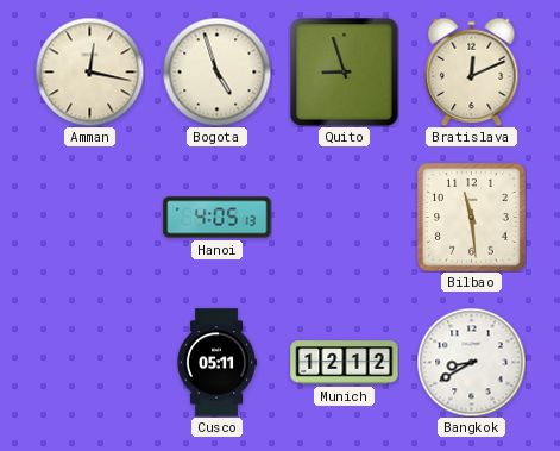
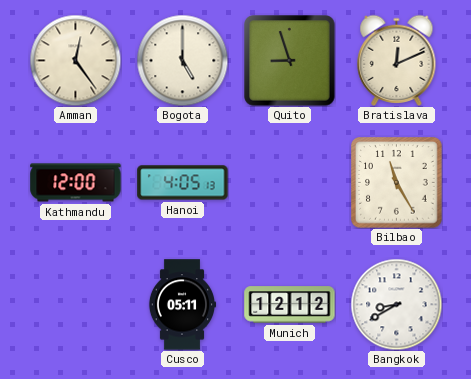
Amman: 12:17 -> 12:24 (75, 60)
Bogota: 4:57 -> 5:00 (182, 60)
Kathmandu: none -> 12:00 (76, 183)
Bilbao: 11:29 -> 11:25 (397, 183)
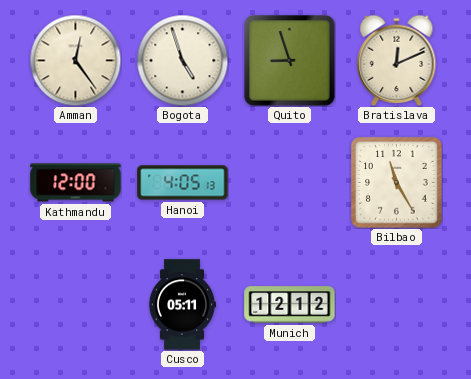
Bogota: 5:00 -> 4:57 (182, 60)
Bangkok: 8:40 -> none (396, 304)
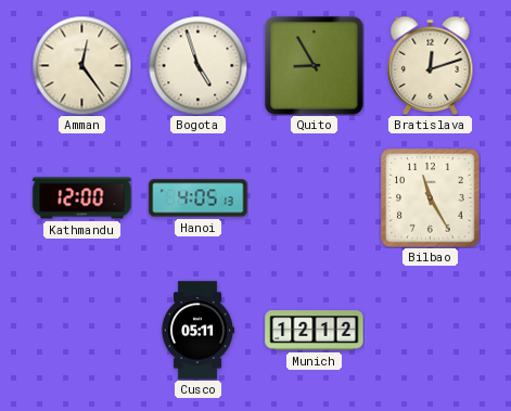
Quito: 8:57 -> 8:55 (315, 66)
Bratislava: 12:11 -> 12:12 (431, 65)
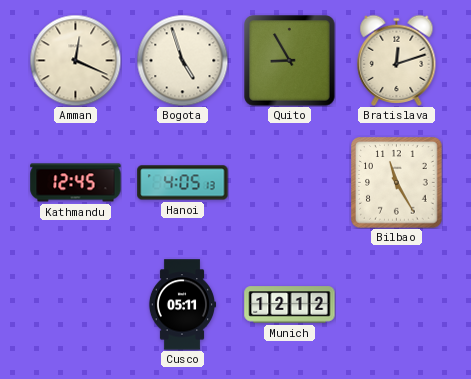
Amman: 12:24 -> 12:19 (75, 60)
Kathmandu: 12:00 -> 12:45 (76, 183)
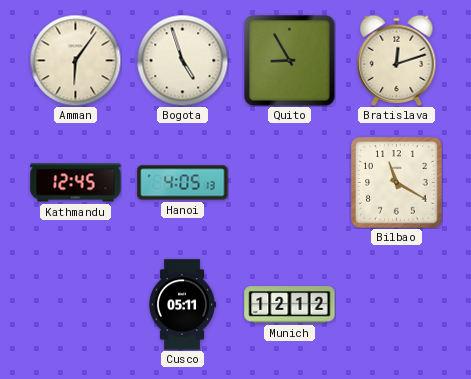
Amman: 12:19 -> 6:06 (75, 60)
Bilbao: 11:25 -> 11:20 (397, 183)
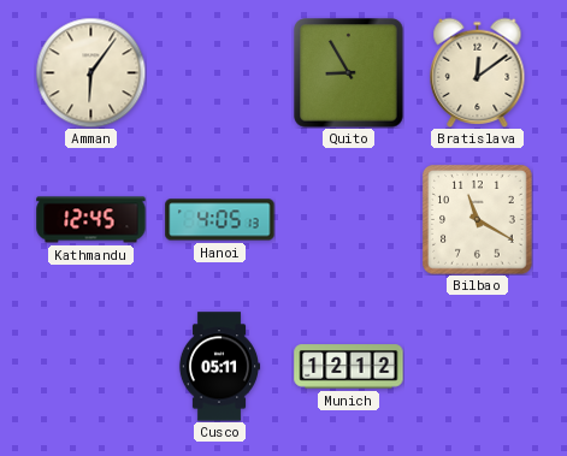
Bogota: 4:57 -> none (182, 60)
Bratislava: 12:12 -> 12:09 (478, 72)
